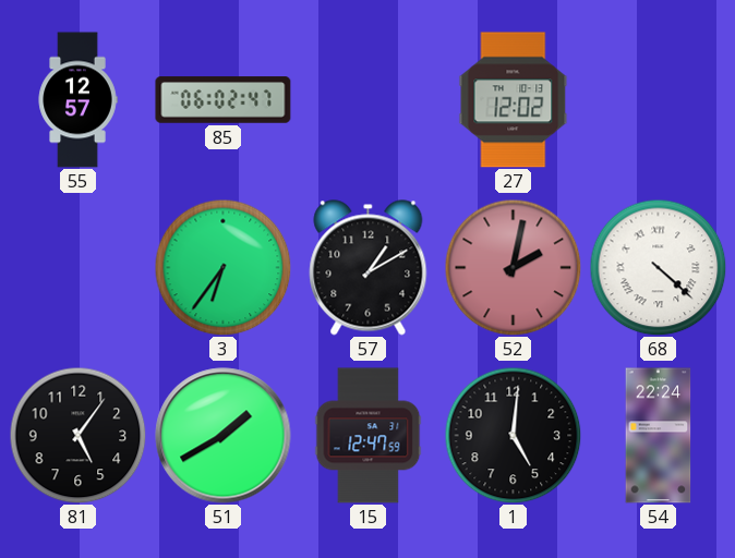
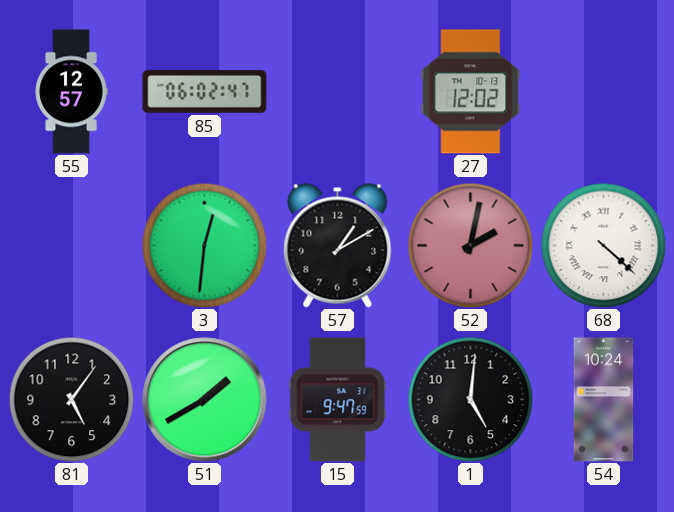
3: 6:36 -> 12:31 (204, 245)
15: 12:47 -> 9:47 (338, 400)
54: 22:24 -> 10:24 (604, 400)
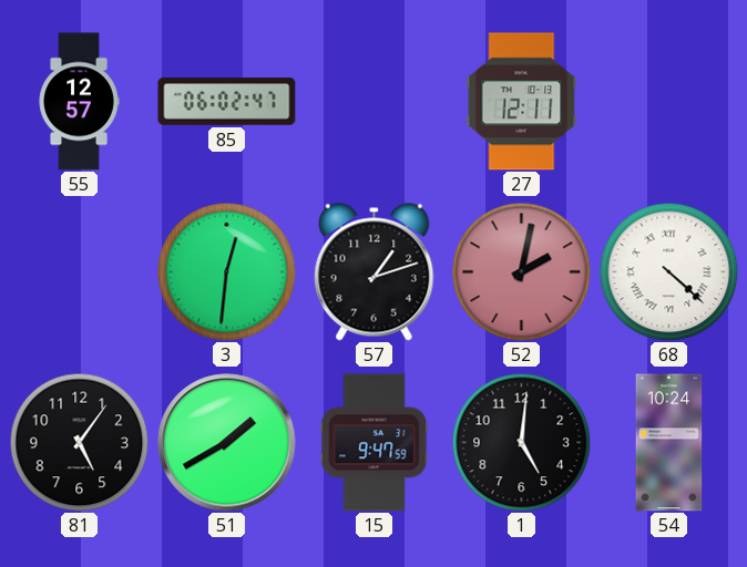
27: 12:02 -> 12:11 (522, 102)
57: 1:10 -> 1:12 (375, 272)
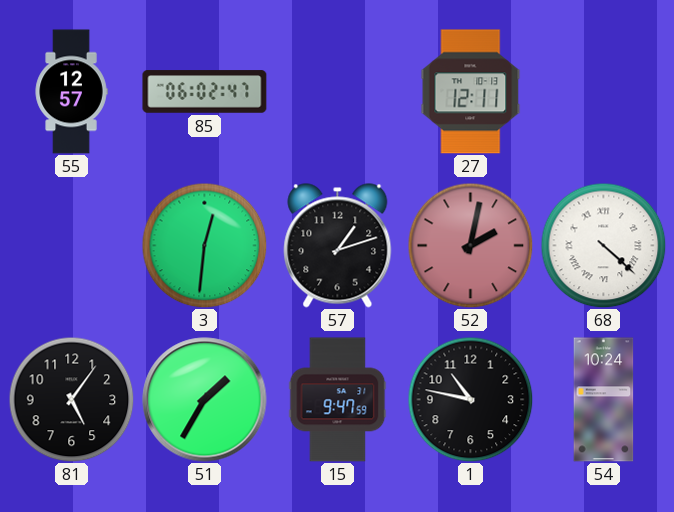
51: 1:40 -> 1:35 (205, 400)
1: 5:01 -> 10:47 (470, 399)
